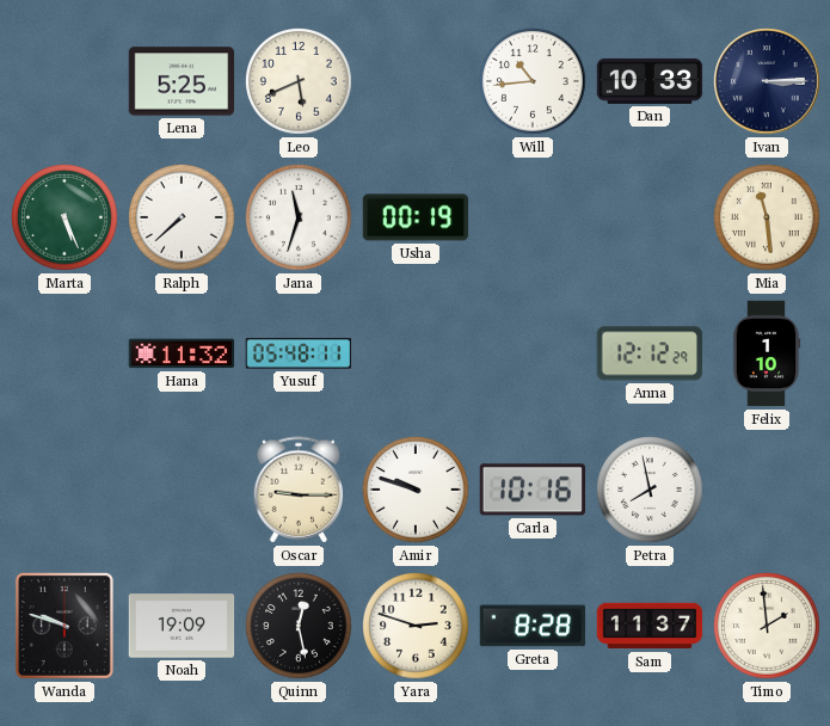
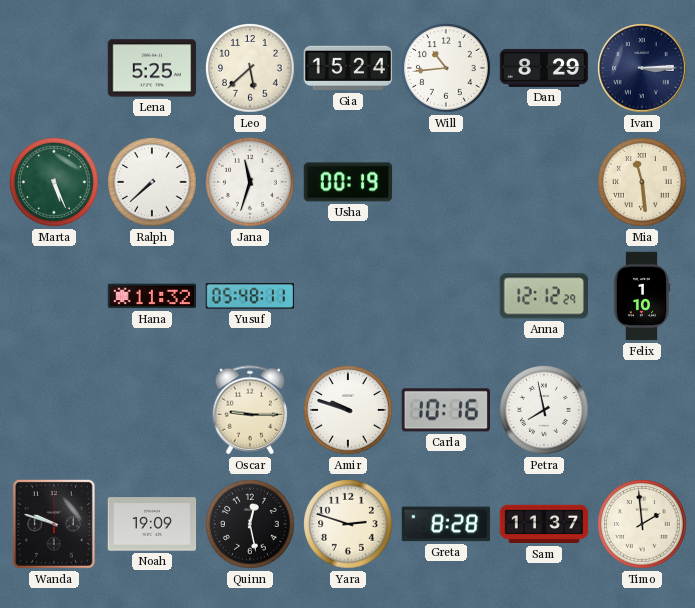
Leo: 5:41 -> 5:38 (250, 68)
Gia: none -> 15:24 (348, 68)
Dan: 10:33 -> 8:29 (544, 68)
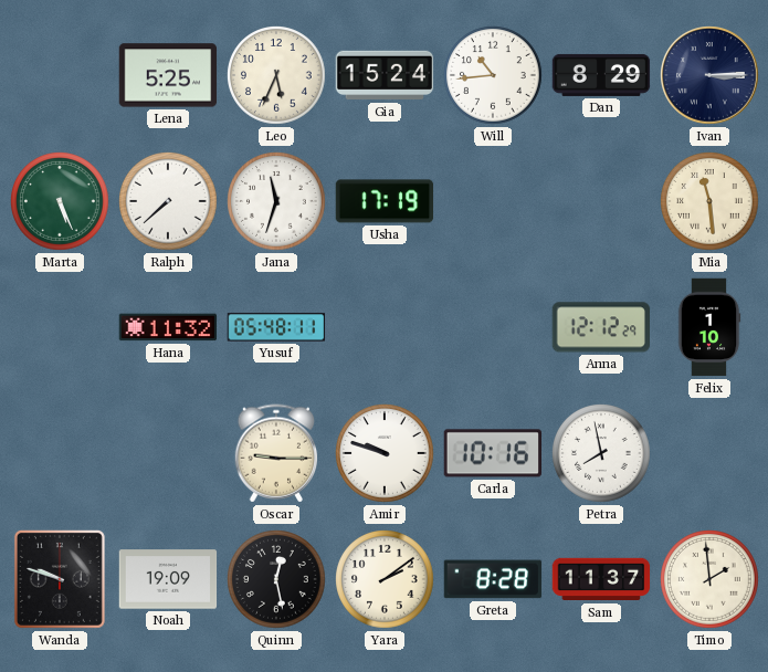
Leo: 5:38 -> 5:34 (276, 75)
Usha: 00:19 -> 17:19 (385, 201)
Yara: 2:48 -> 2:09 (385, 579)
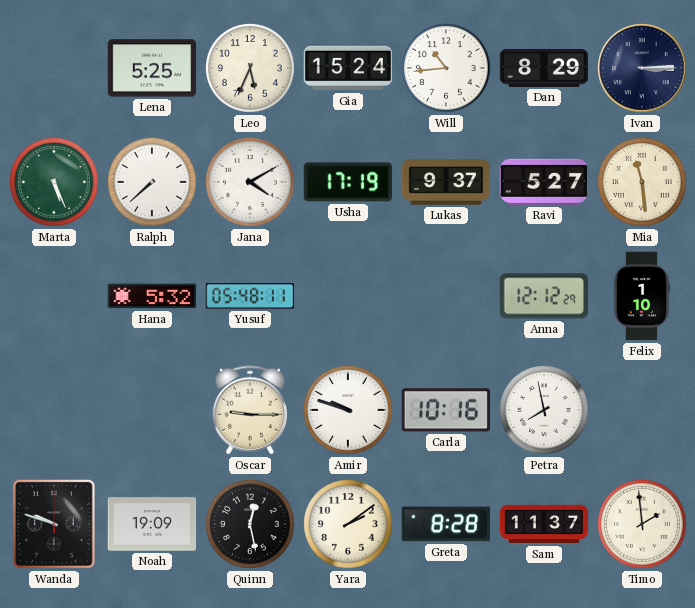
Jana: 11:33 -> 4:10 (250, 182)
Lukas: none -> 9:37 (446, 182)
Ravi: none -> 5:27 (544, 182)
Hana: 11:32 -> 5:32 (152, 296)
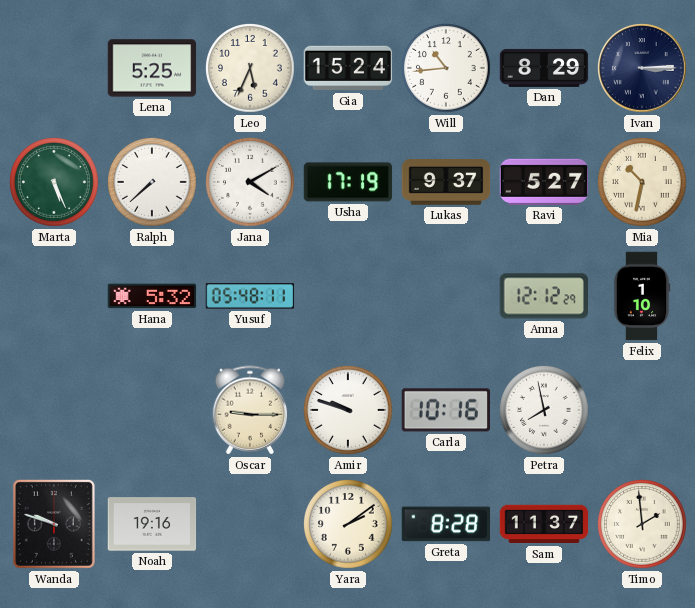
Mia: 11:29 -> 10:32 (642, 182)
Noah: 19:09 -> 19:16 (152, 524)
Quinn: 12:28 -> none (250, 524)
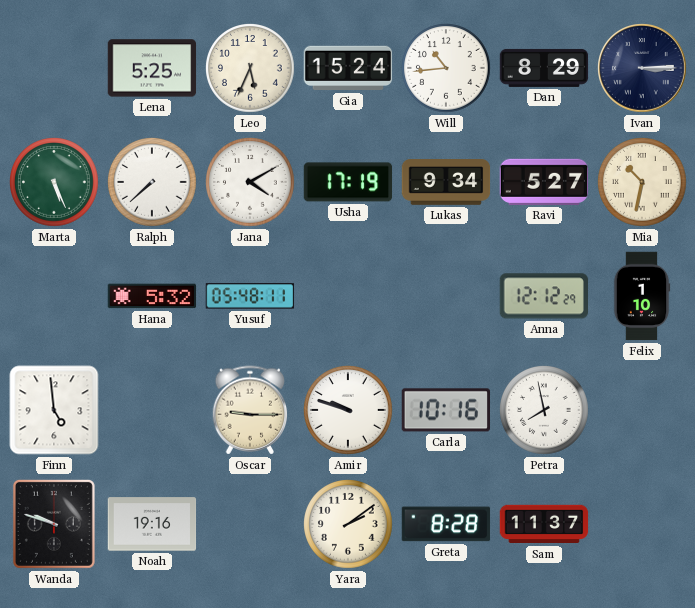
Lukas: 9:37 -> 9:34 (446, 182)
Finn: none -> 4:59 (54, 410)
Timo: 1:59 -> none (642, 524)
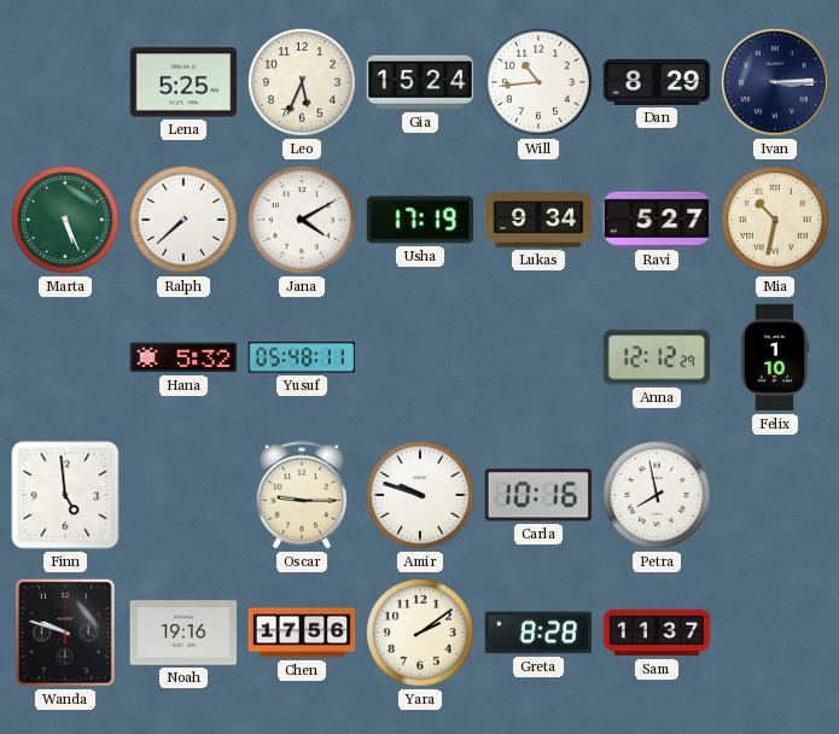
Chen: none -> 17:56 (302, 633)
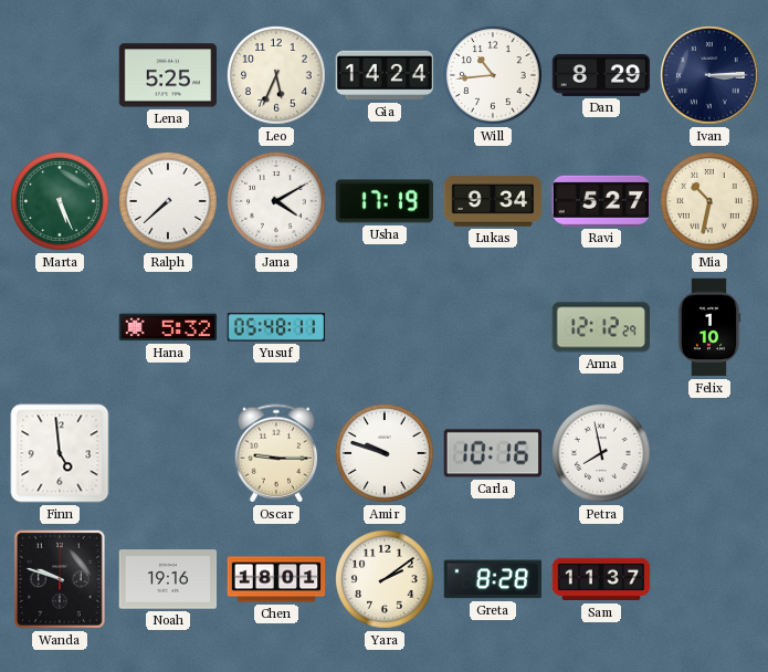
Gia: 15:24 -> 14:24 (385, 75)
Chen: 17:56 -> 18:01 (276, 579)
